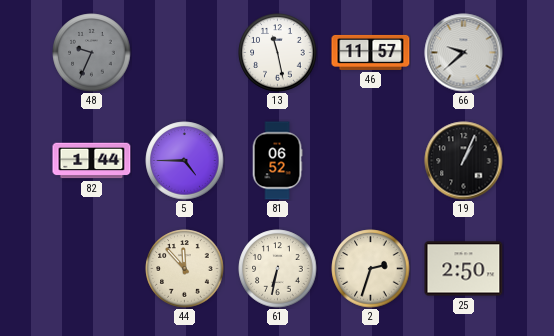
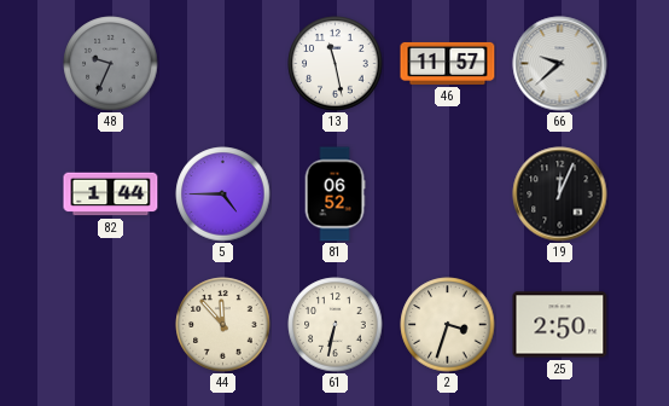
19: 1:04 -> 12:04 (560, 195)
2: 2:33 -> 3:33 (448, 325)
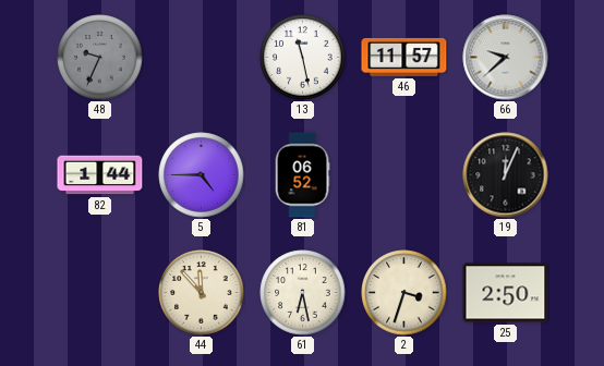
61: 6:32 -> 6:28 (303, 293)
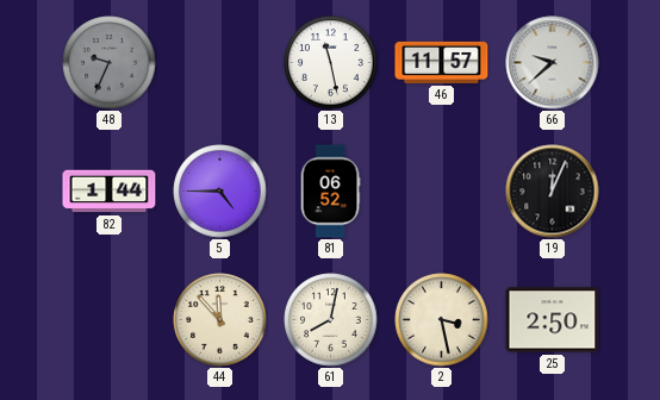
61: 6:28 -> 8:02 (331, 320)
2: 3:33 -> 3:28 (442, 320)
